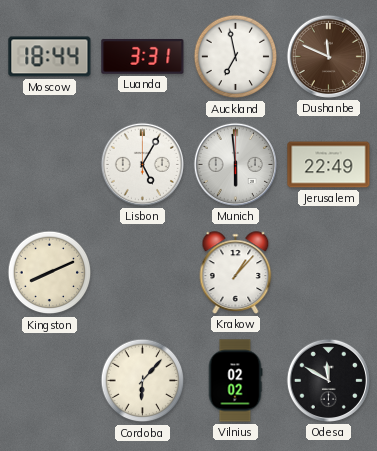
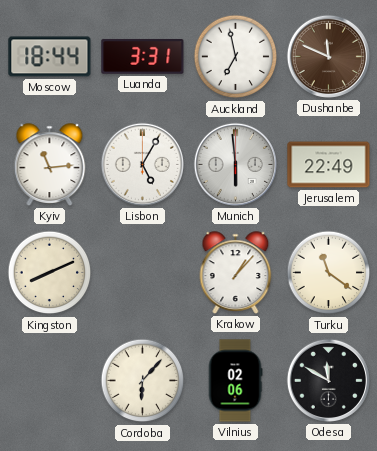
Kyiv: none -> 11:14 (50, 165)
Turku: none -> 11:21 (329, 273)
Vilnius: 02:02 -> 02:06 (235, 381)
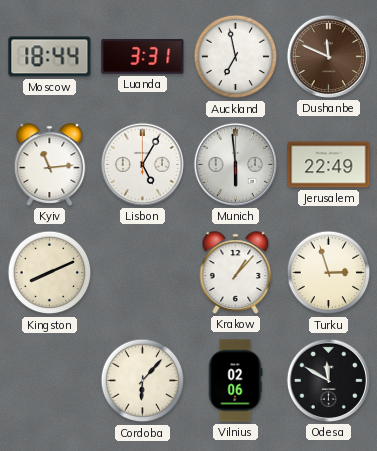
Turku: 11:21 -> 2:57 (329, 273)
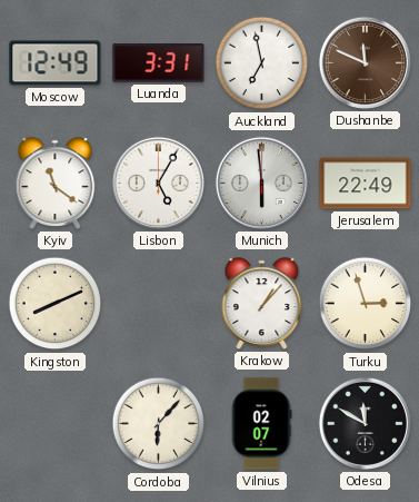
Moscow: 18:44 -> 12:49 (56, 63)
Kyiv: 11:14 -> 11:21 (56, 184)
Vilnius: 02:06 -> 02:07 (261, 424)
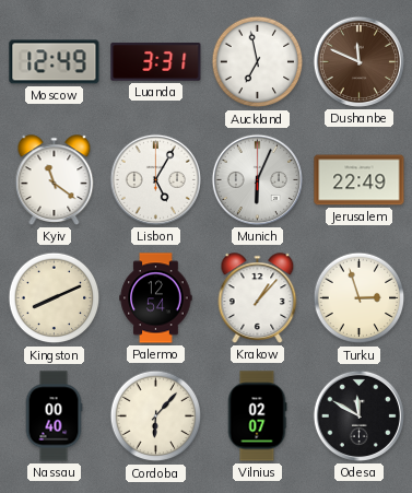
Munich: 5:59 -> 6:04 (257, 179)
Palermo: none -> 12:54 (156, 298)
Nassau: none -> 00:40 (54, 416)
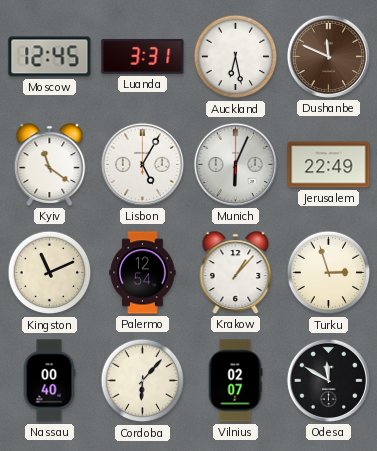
Moscow: 12:49 -> 12:45 (50, 57)
Auckland: 6:58 -> 6:28 (236, 57)
Kingston: 8:11 -> 11:11 (50, 273)
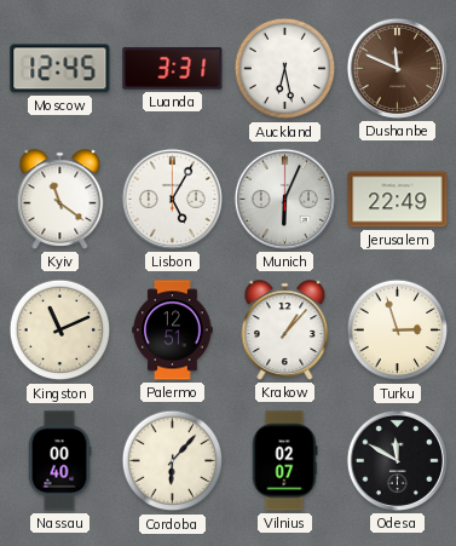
Palermo: 12:54 -> 12:51 (173, 331)
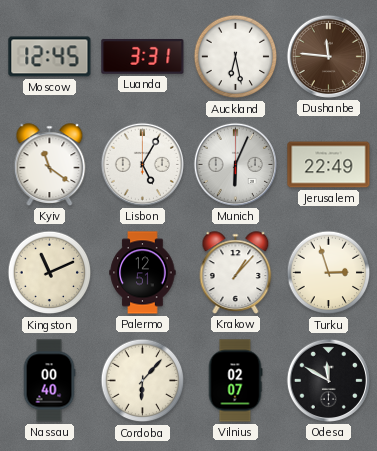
Dushanbe: 11:49 -> 11:46 (328, 56)
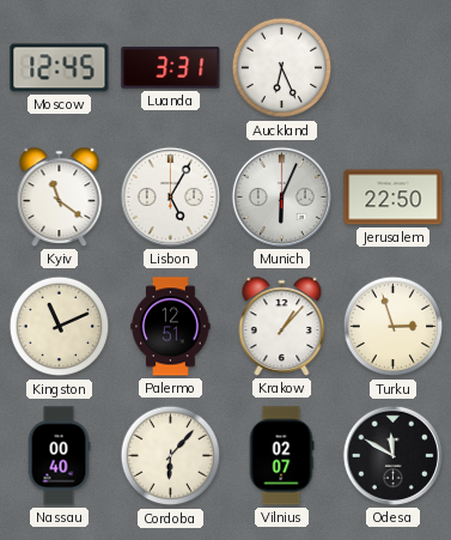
Auckland: 6:28 -> 6:26 (282, 68)
Dushanbe: 11:46 -> none (328, 56)
Jerusalem: 22:49 -> 22:50 (394, 198)
